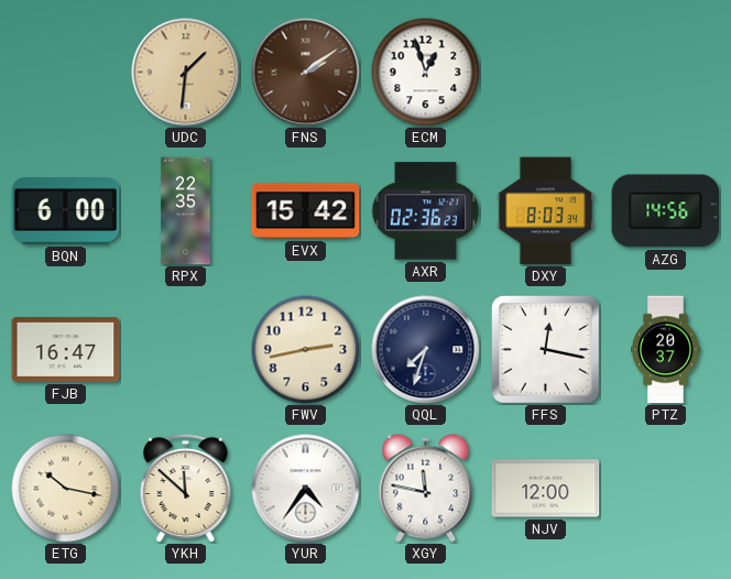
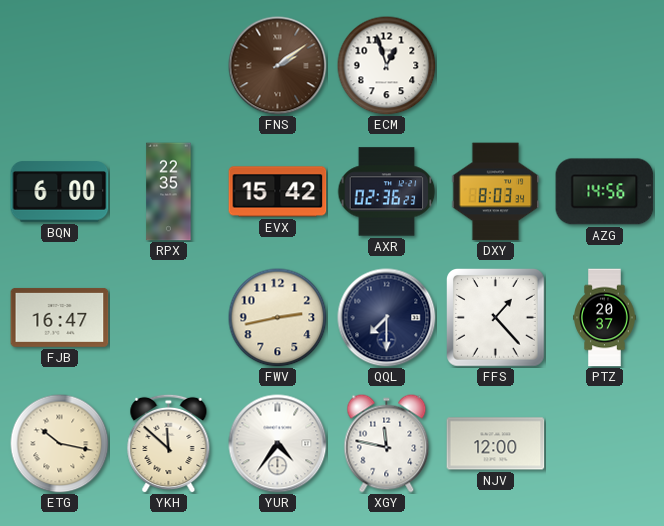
UDC: 1:31 -> none (186, 73)
QQL: 7:33 -> 7:30 (387, 318)
FFS: 12:17 -> 1:23 (496, 318)
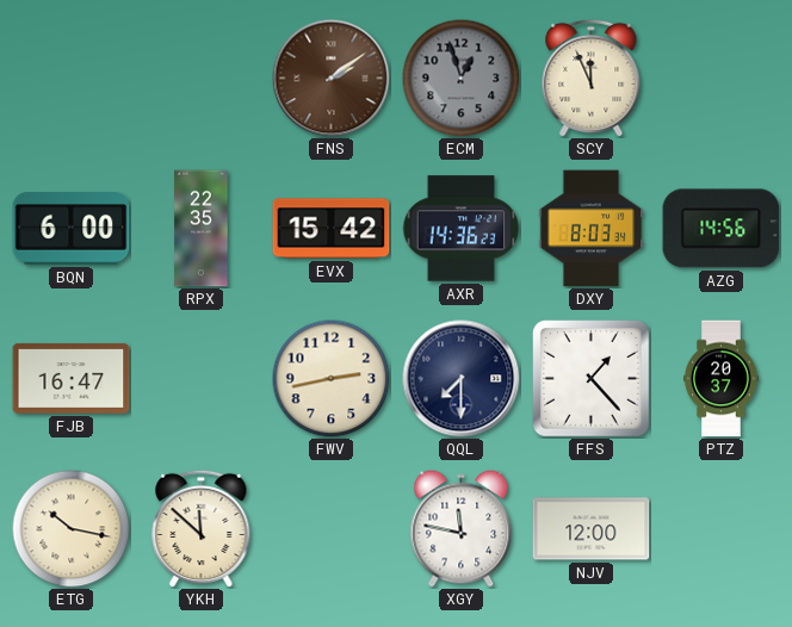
ECM dial: white -> grey (462, 79)
SCY: none -> 11:56 (592, 77)
AXR: 02:36 -> 14:36 (460, 229)
YUR: 4:36 -> none (278, 444)
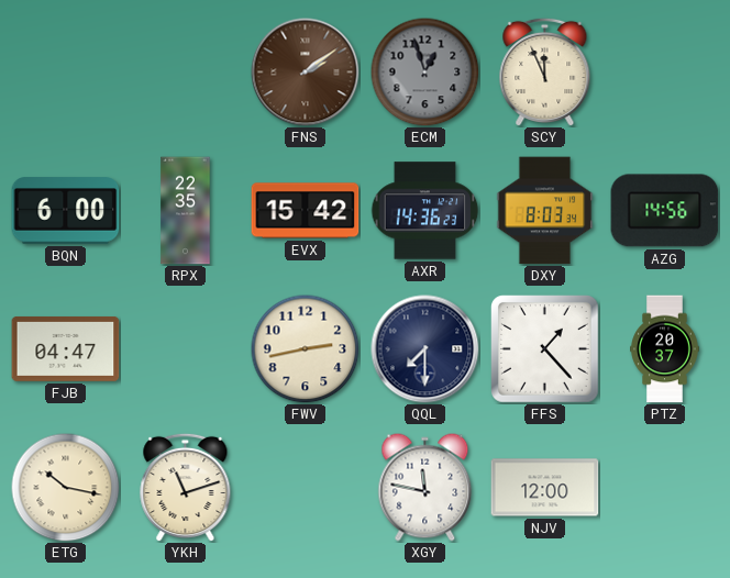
FJB: 16:47 -> 04:47 (66, 348)
YKH: 11:52 -> 11:12 (186, 487)
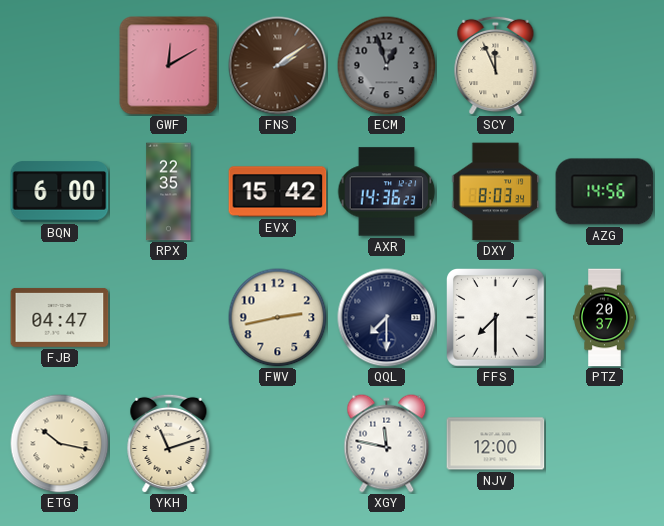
GWF: none -> 12:10 (169, 66)
FFS: 1:23 -> 7:30 (496, 318)
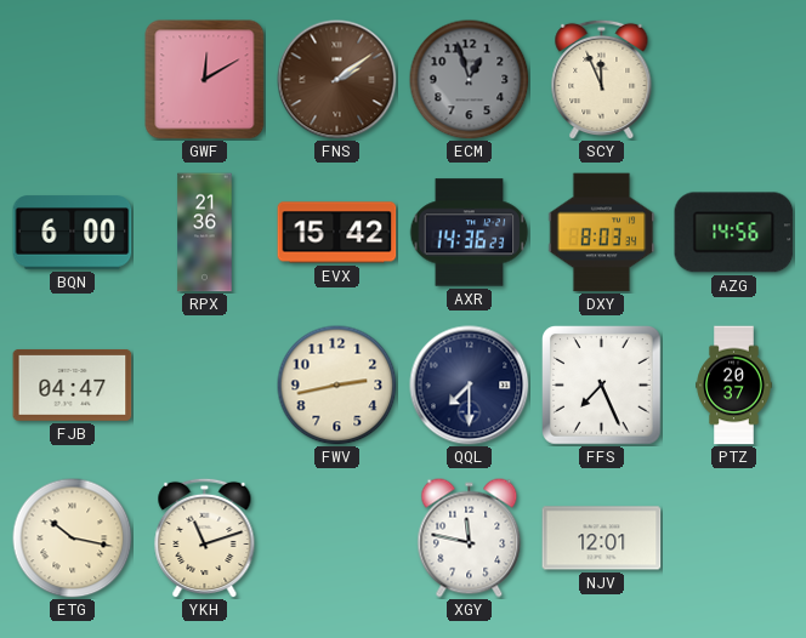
RPX: 22:35 -> 21:36 (205, 233)
FFS: 7:30 -> 7:26 (602, 386)
NJV: 12:00 -> 12:01 (602, 539)
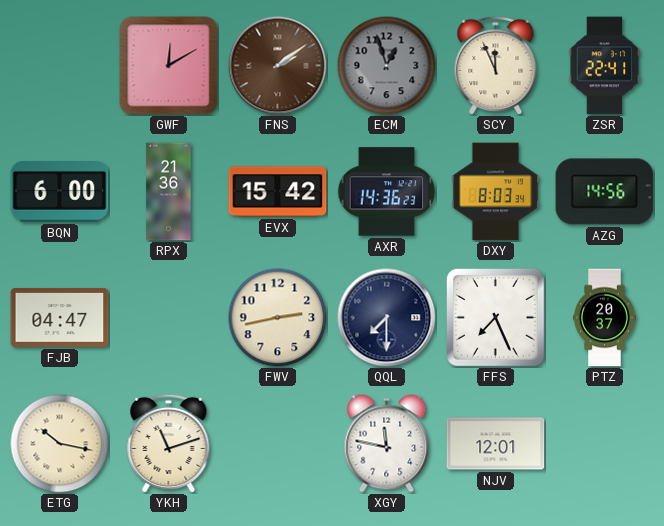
ZSR: none -> 22:41 (605, 66)
